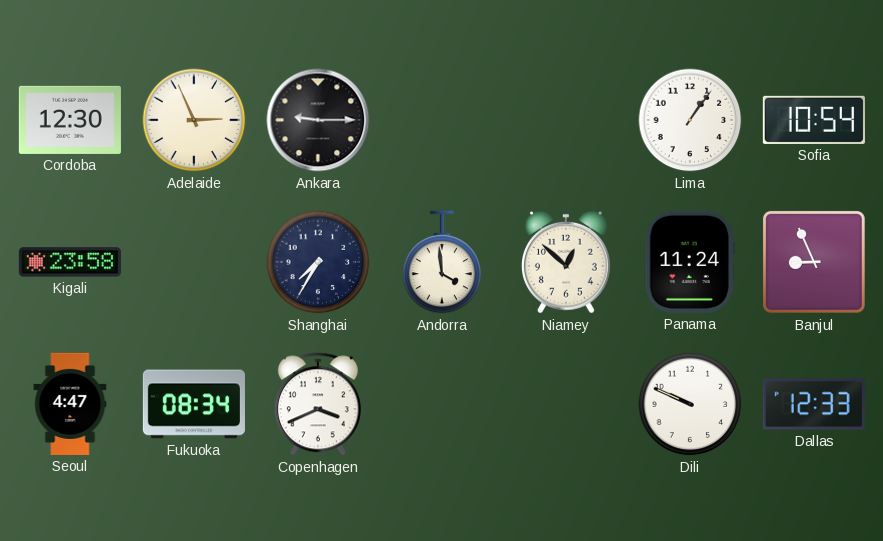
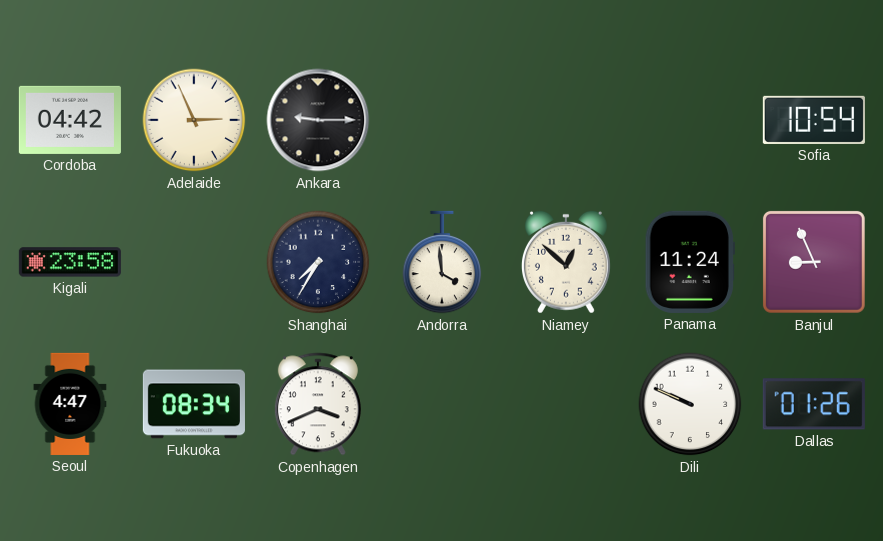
Cordoba: 12:30 -> 04:42 (70, 120)
Lima: 1:06 -> none (690, 120)
Dallas: 12:33 -> 01:26 (814, 404)
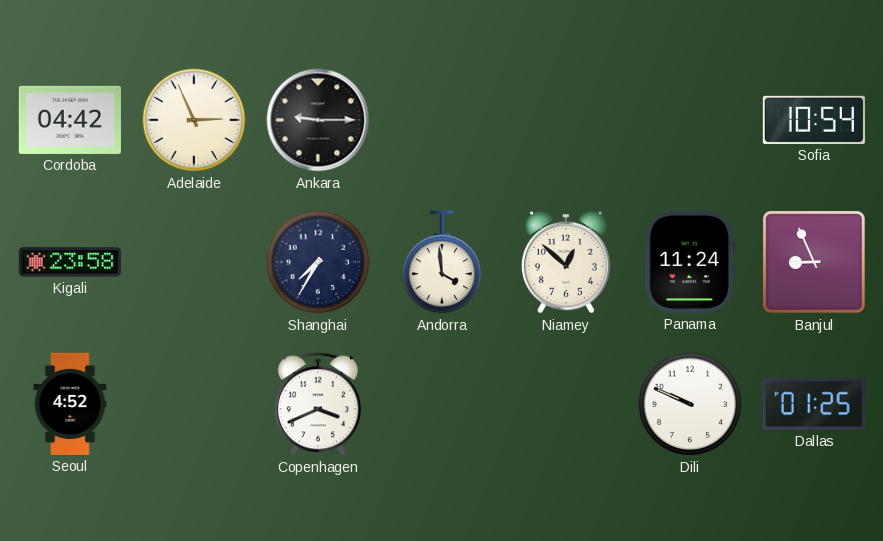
Seoul: 4:47 -> 4:52 (70, 404)
Fukuoka: 08:34 -> none (194, 404)
Dallas: 01:26 -> 01:25 (814, 404)
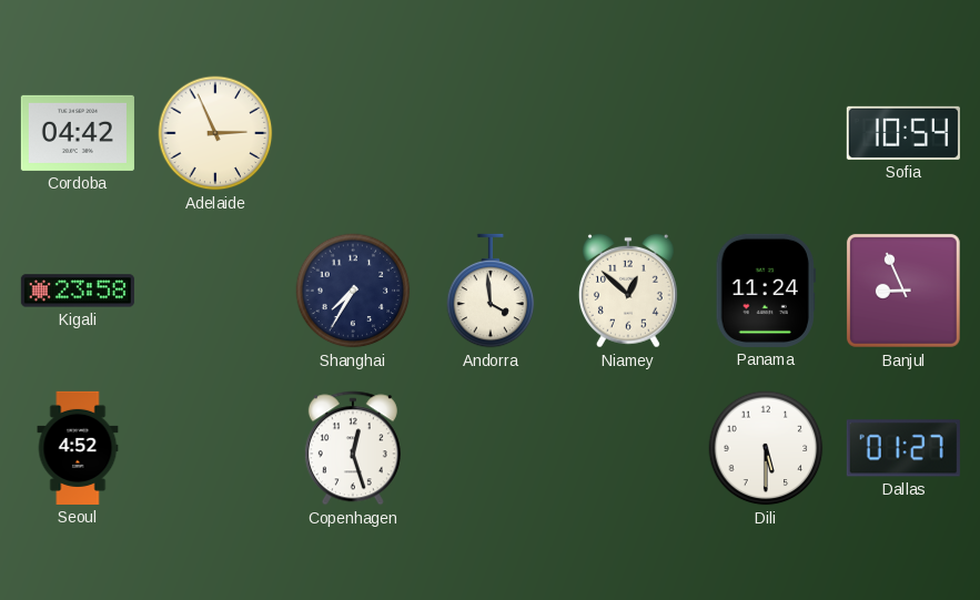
Ankara: 9:15 -> none (318, 120)
Copenhagen: 3:41 -> 12:27 (353, 448)
Dili: 9:49 -> 5:30 (766, 448)
Dallas: 01:25 -> 01:27 (903, 448)
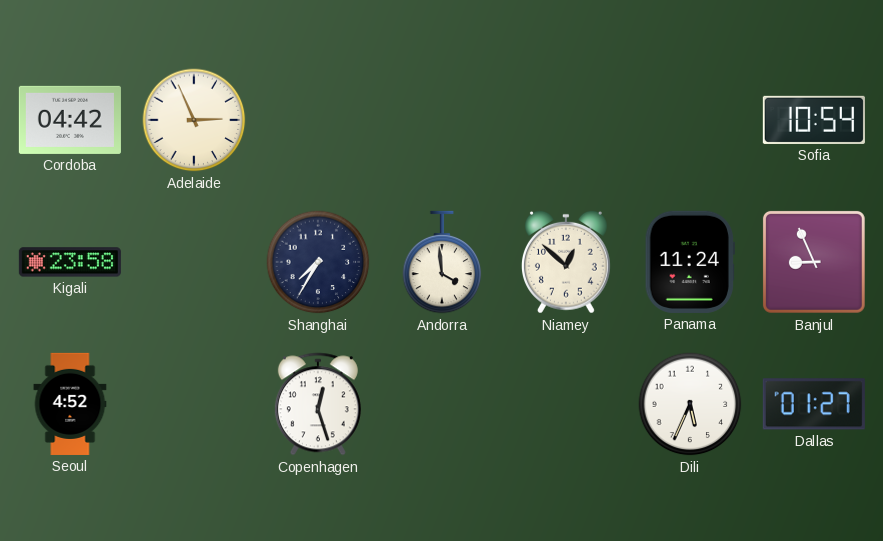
Dili: 5:30 -> 5:34 (690, 404)
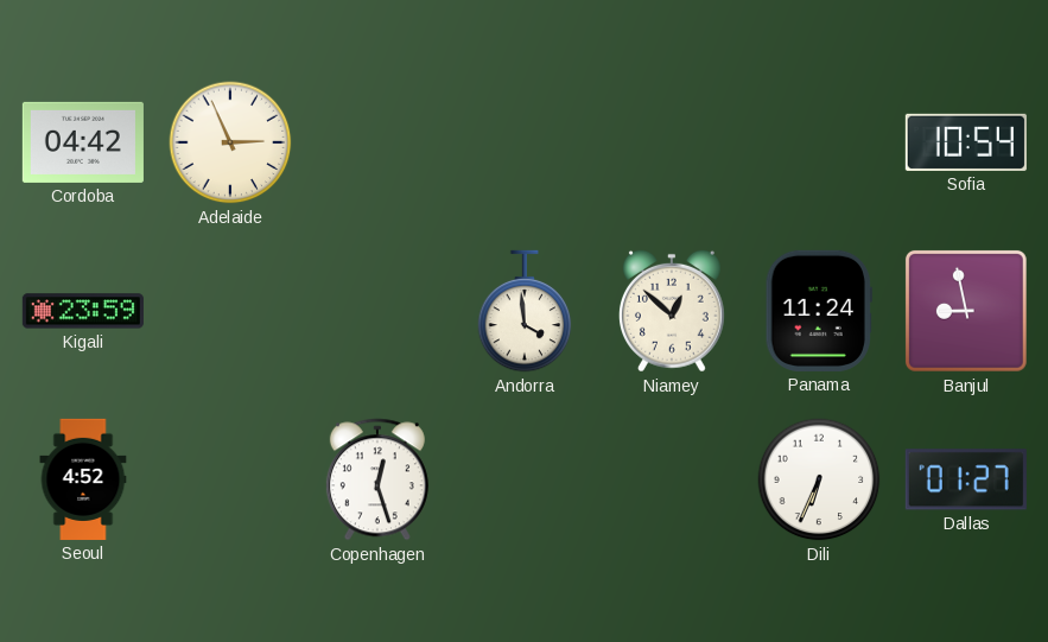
Kigali: 23:58 -> 23:59 (83, 311)
Shanghai: 7:35 -> none (318, 262)
Banjul: 8:56 -> 8:58 (966, 311)
Dili: 5:34 -> 6:34 (819, 479)
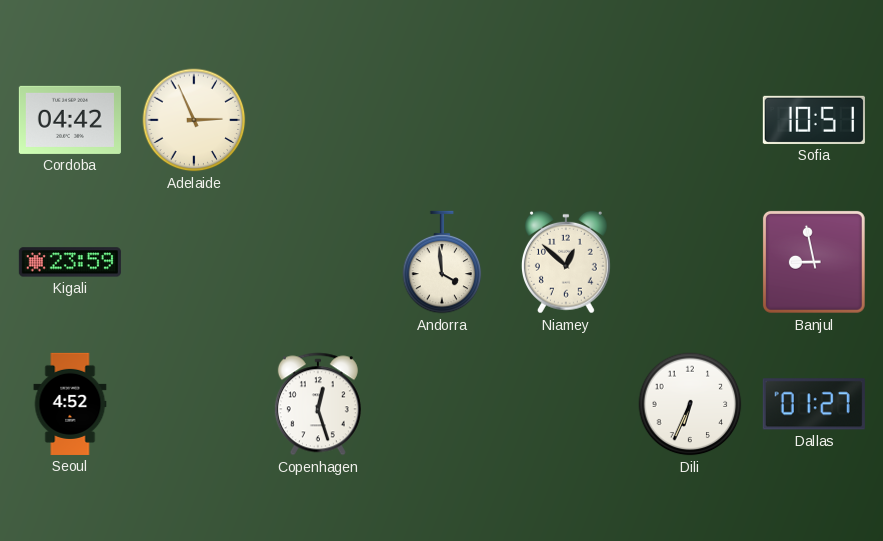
Sofia: 10:54 -> 10:51 (814, 120)
Panama: 11:24 -> none (819, 311)
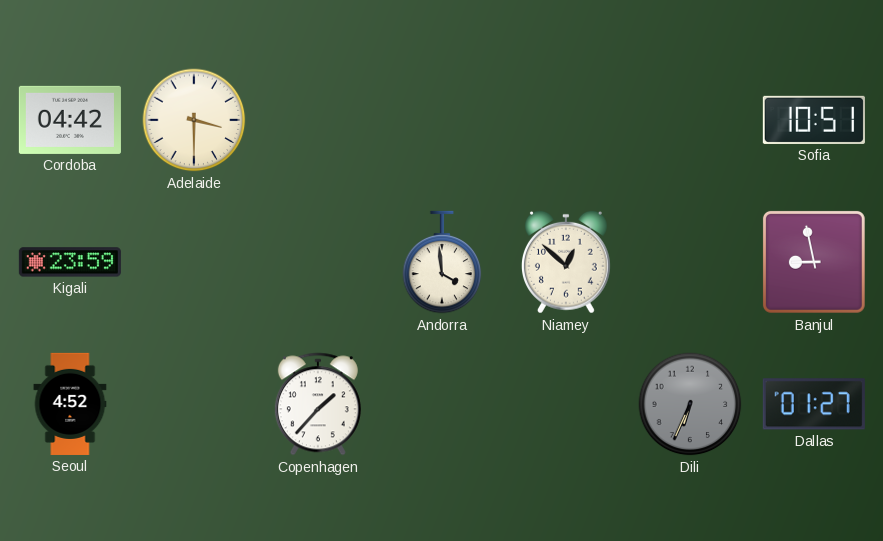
Adelaide: 2:56 -> 3:30 (194, 120)
Copenhagen: 12:27 -> 1:37 (318, 404)
Dili dial: white -> grey (690, 404)
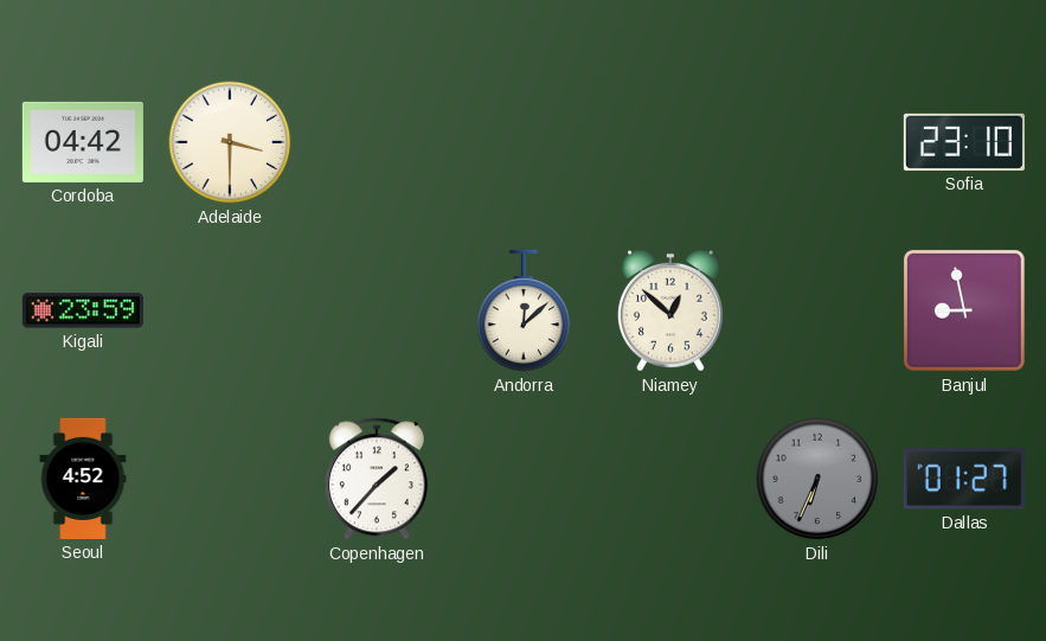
Sofia: 10:51 -> 23:10 (964, 142)
Andorra: 3:59 -> 12:08 (524, 310)
